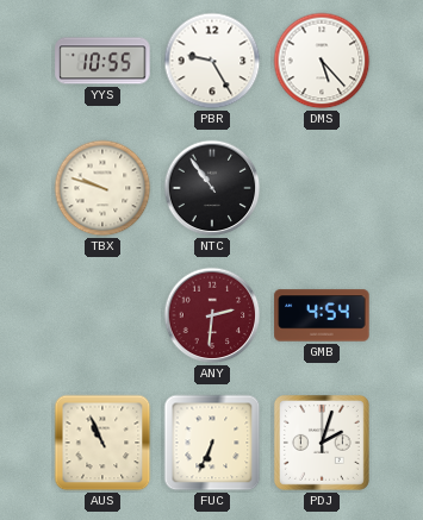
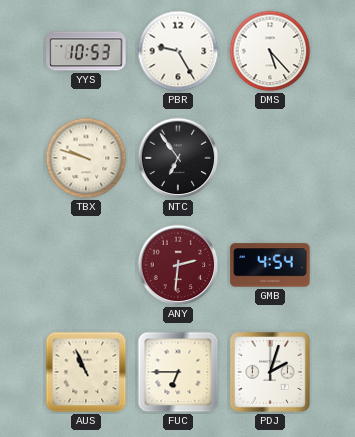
YYS: 10:55 -> 10:53 (86, 51)
NTC: 10:54 -> 6:54 (178, 158)
FUC: 6:34 -> 6:45 (178, 372)
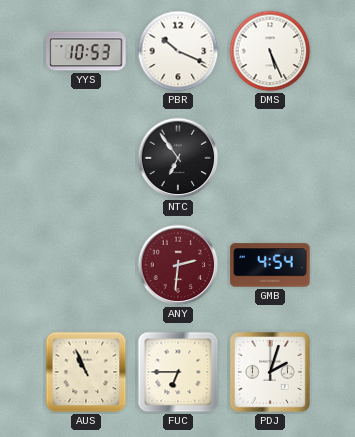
PBR: 9:25 -> 10:19 (178, 51)
DMS: 5:23 -> 5:26 (270, 51)
TBX: 9:48 -> none (86, 158)
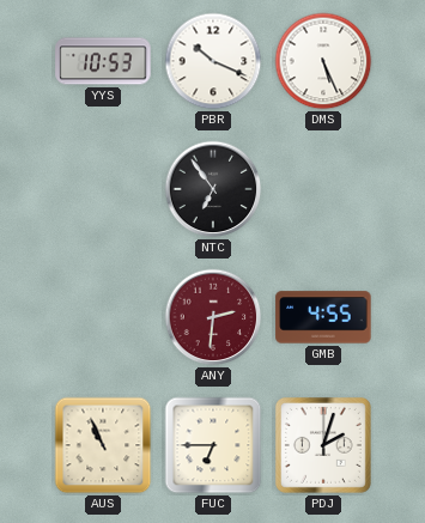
GMB: 4:54 -> 4:55 (323, 317)
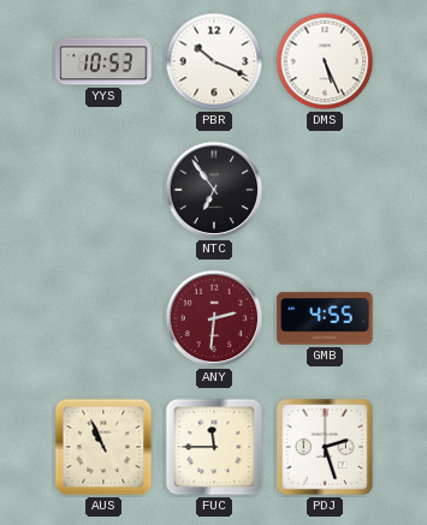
FUC: 6:45 -> 11:45 (214, 447)
PDJ: 2:03 -> 2:27 (325, 447)
